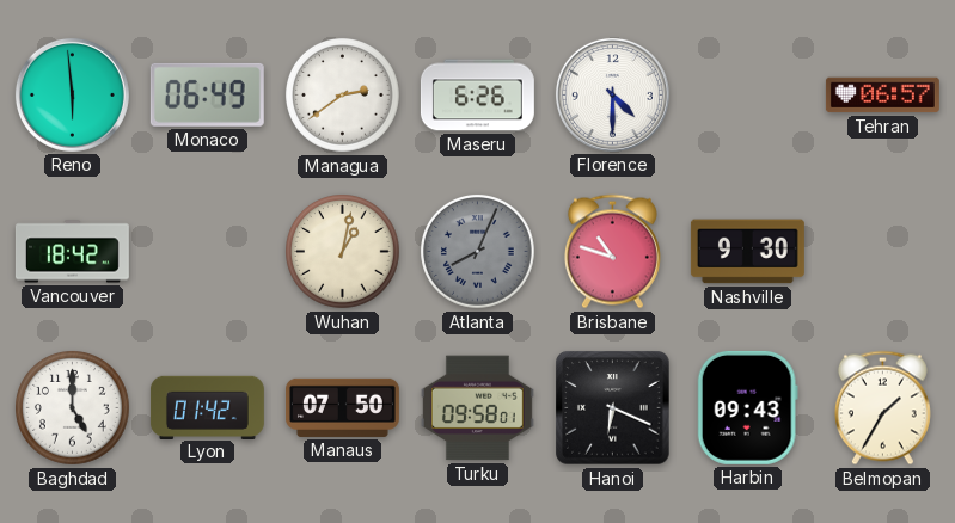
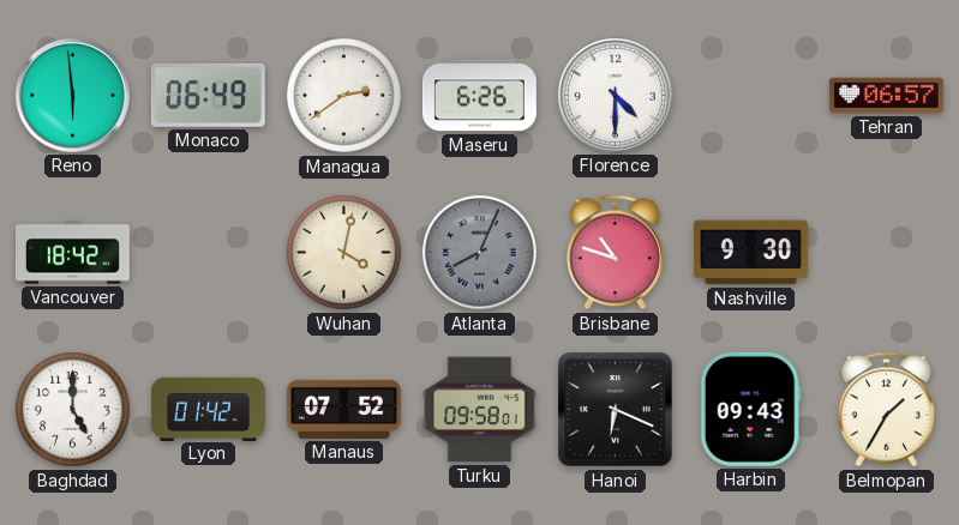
Wuhan: 1:02 -> 4:02 (344, 253)
Manaus: 07:50 -> 07:52 (343, 409)
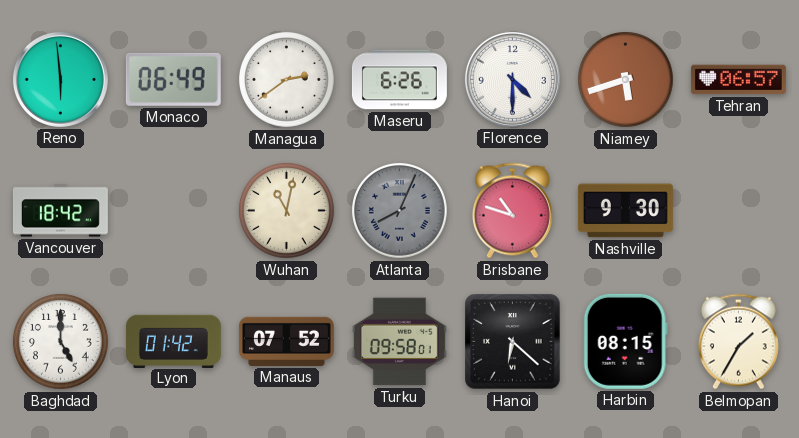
Niamey: none -> 5:42 (626, 80)
Wuhan: 4:02 -> 11:02 (287, 211)
Hanoi: 6:19 -> 6:22 (513, 342)
Harbin: 09:43 -> 08:15 (625, 341)
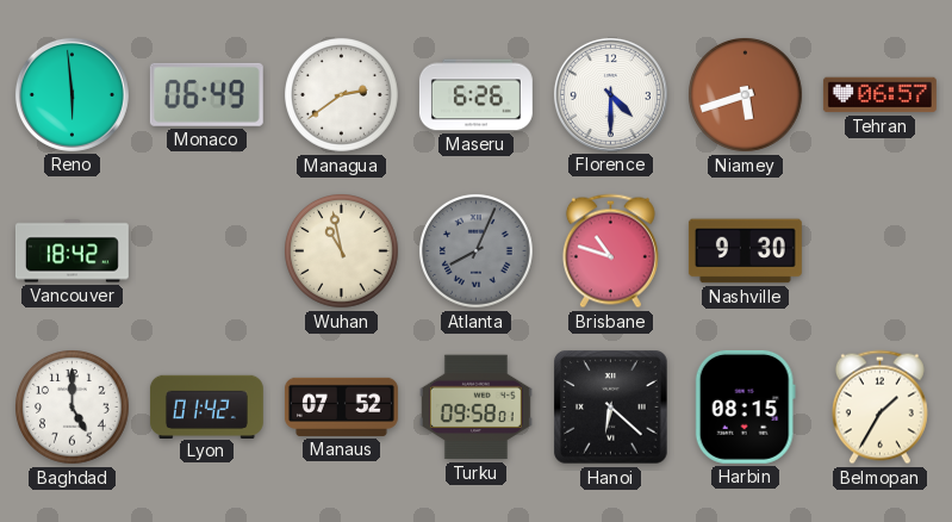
Wuhan: 11:02 -> 10:58 (342, 251)
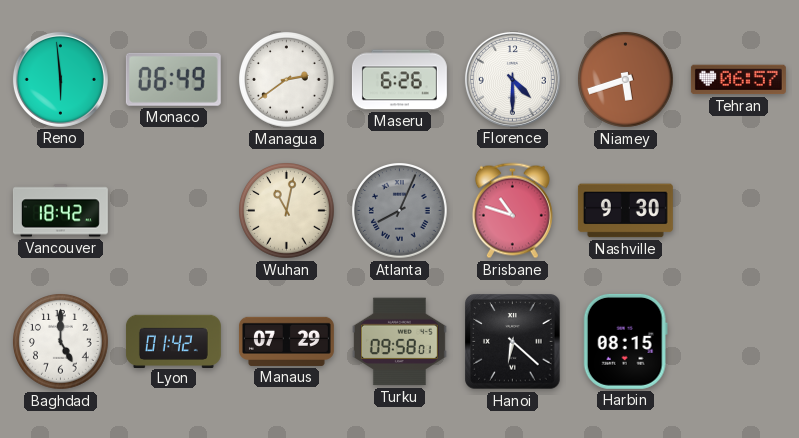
Wuhan: 10:58 -> 11:02 (287, 211)
Manaus: 07:52 -> 07:29 (286, 341)
Belmopan: 1:35 -> none (879, 408)
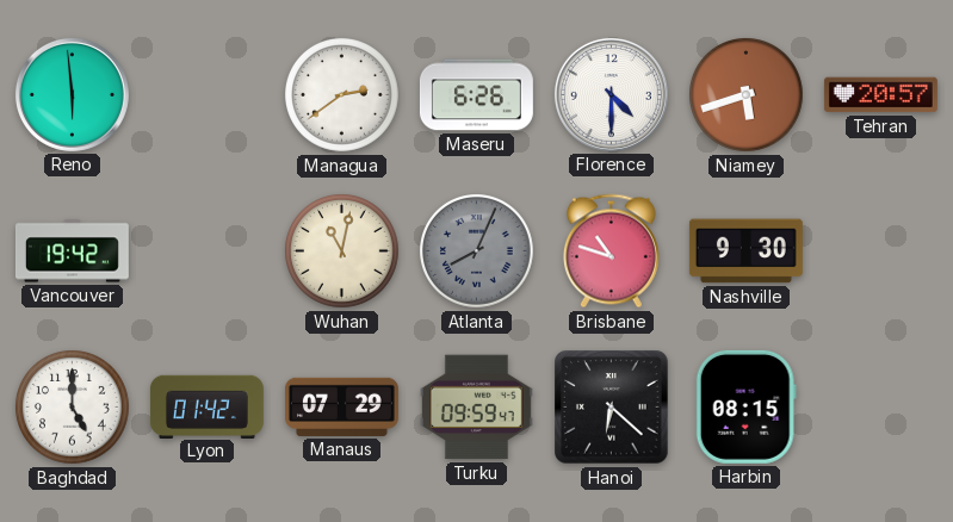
Monaco: 06:49 -> none (173, 79)
Tehran: 06:57 -> 20:57 (880, 95)
Vancouver: 18:42 -> 19:42 (72, 251)
Turku: 09:58 -> 09:59 (476, 408)
